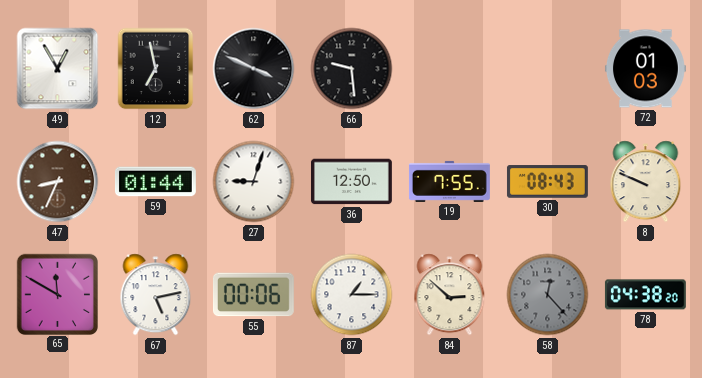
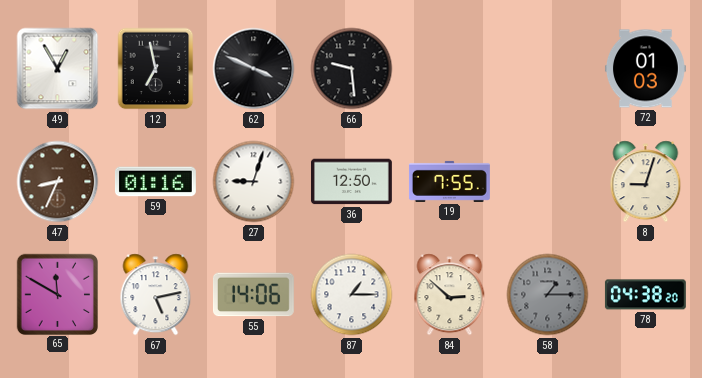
59: 01:44 -> 01:16 (155, 182)
30: 08:43 -> none (547, 182)
8: 9:49 -> 9:03 (646, 182)
55: 00:06 -> 14:06 (253, 295)
58: 12:23 -> 1:15 (548, 295)
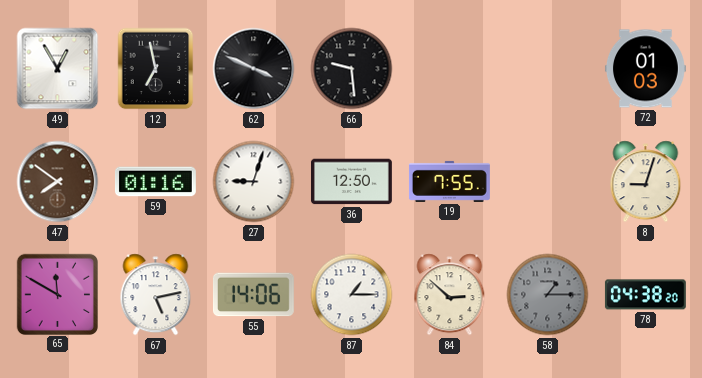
47: 8:34 -> 7:51 (58, 182)
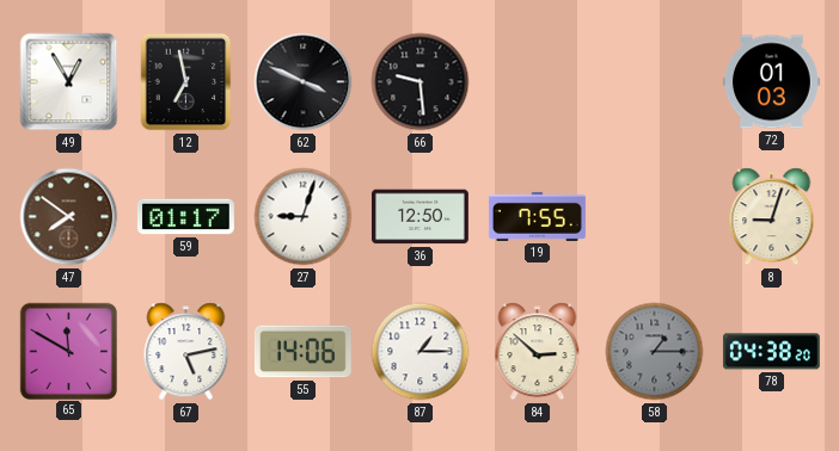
59: 01:16 -> 01:17 (185, 217)
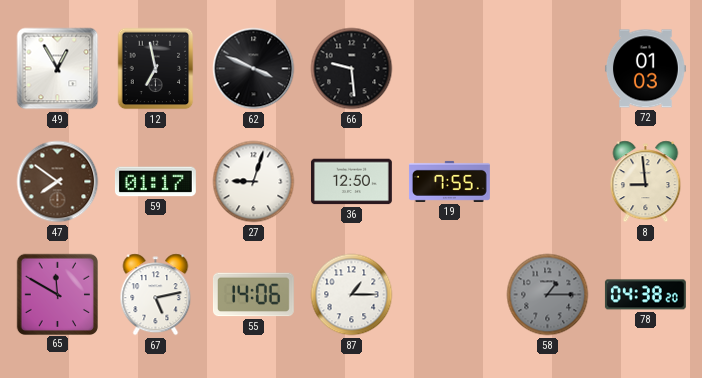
8: 9:03 -> 8:59 (646, 182)
84: 2:52 -> none (538, 352)
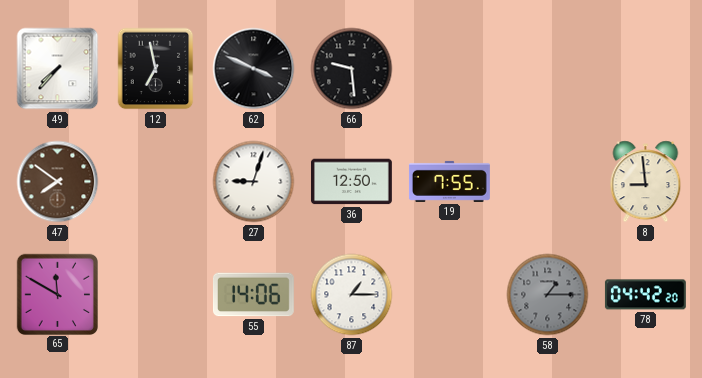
49: 12:55 -> 7:37 (58, 69)
72: 01:03 -> none (645, 69)
59: 01:17 -> none (155, 182)
67: 5:13 -> none (156, 295)
78: 04:38 -> 04:42 (645, 295)
